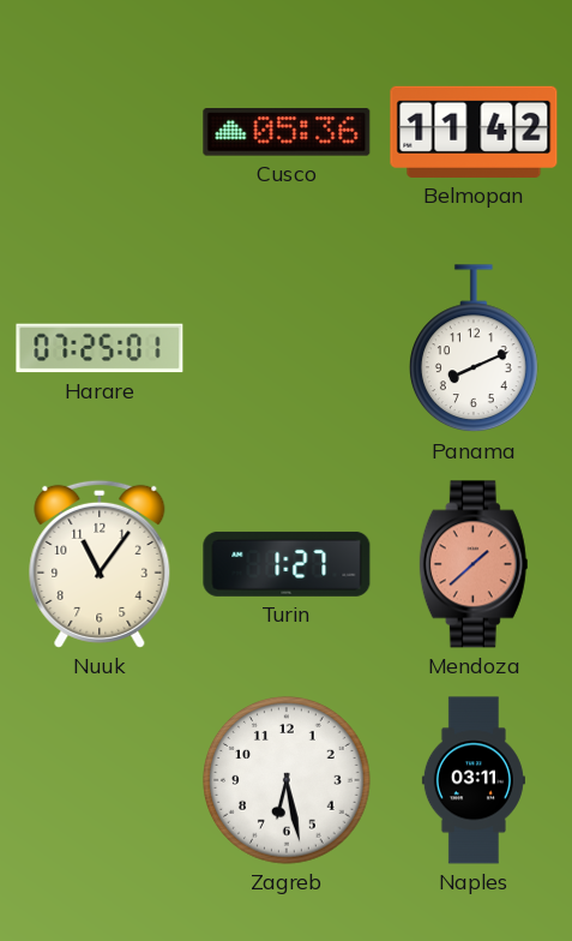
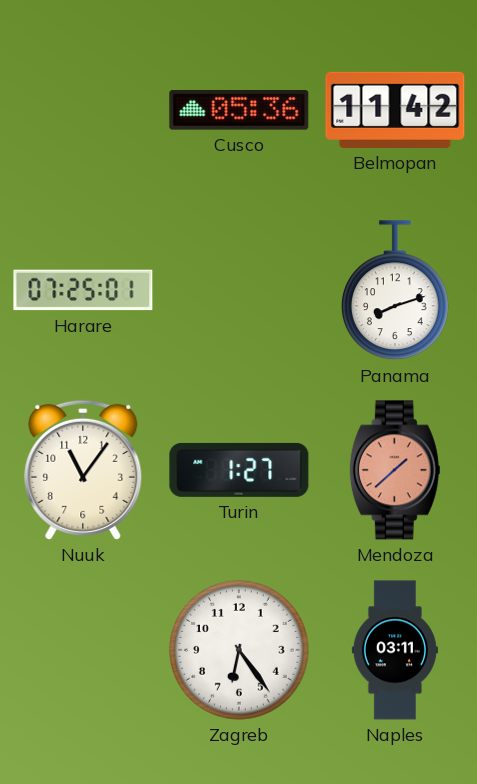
Panama: 8:11 -> 8:12 (395, 291)
Zagreb: 6:28 -> 6:24 (239, 650)
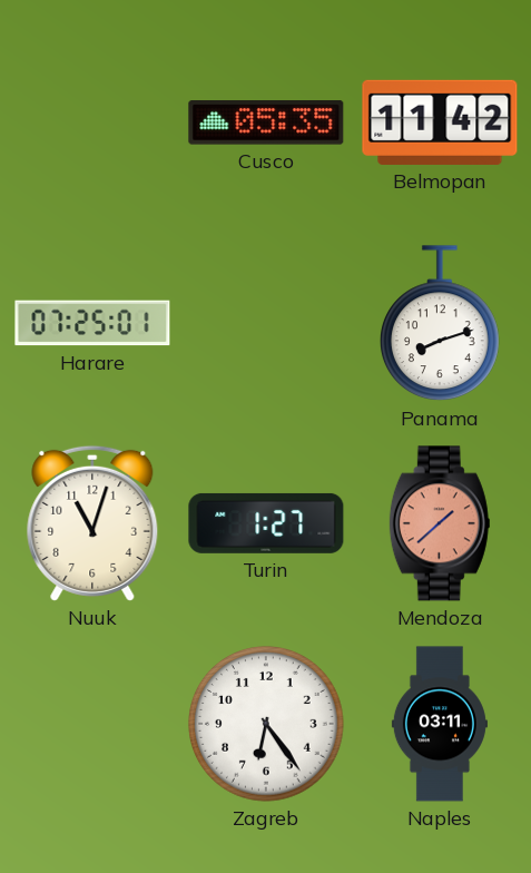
Cusco: 05:36 -> 05:35 (266, 122)
Nuuk: 11:06 -> 11:03 (92, 523)
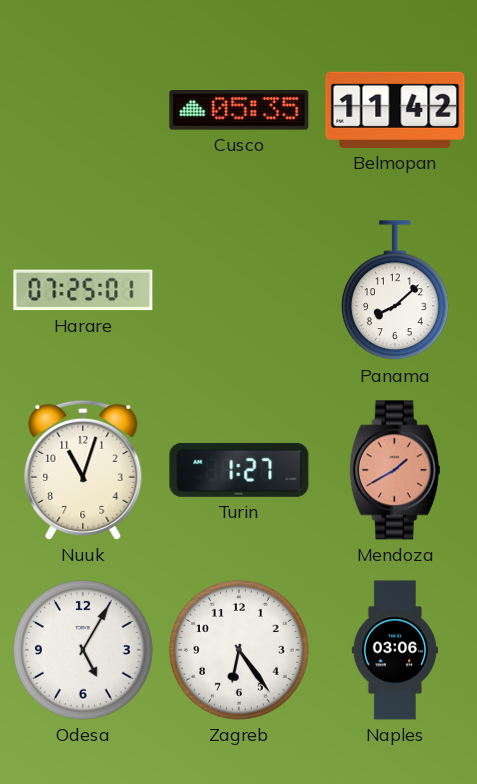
Panama: 8:12 -> 8:08 (395, 291)
Mendoza: 1:38 -> 1:40 (395, 470)
Odesa: none -> 5:05 (83, 650)
Naples: 03:11 -> 03:06 (395, 650)
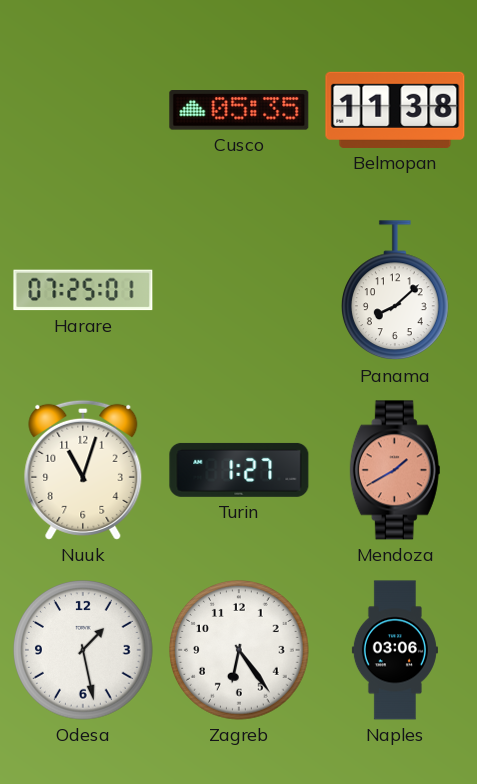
Belmopan: 11:42 -> 11:38 (395, 110)
Odesa: 5:05 -> 1:28 (83, 650)
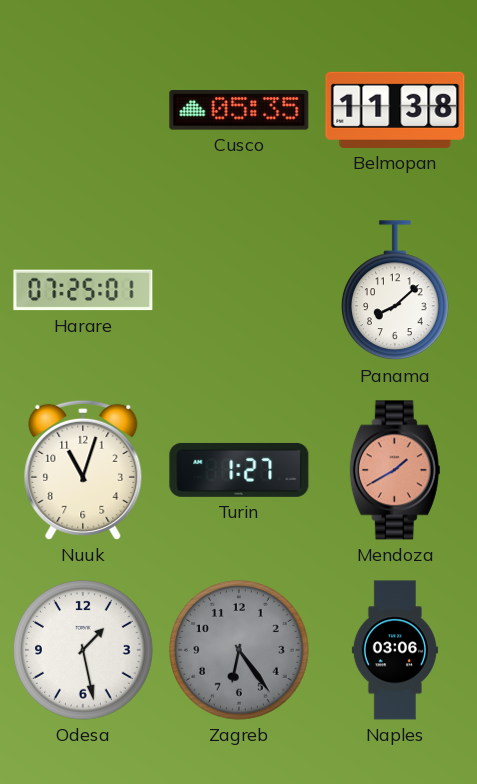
Zagreb dial: white -> grey (239, 650)
